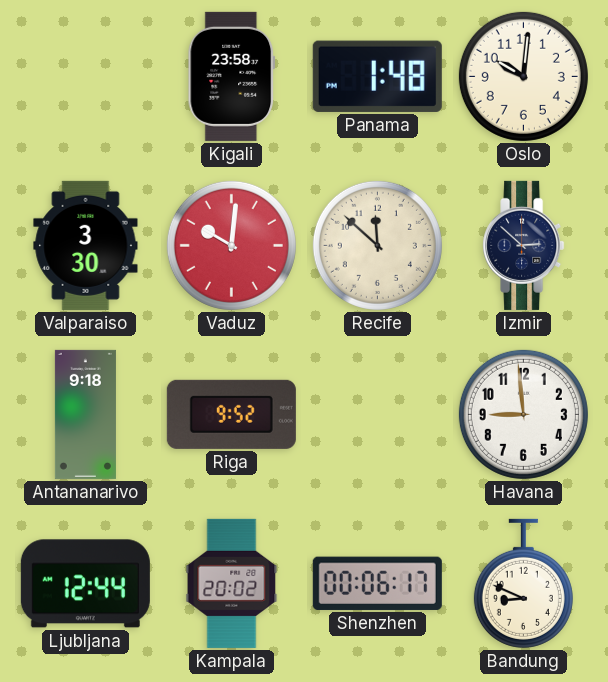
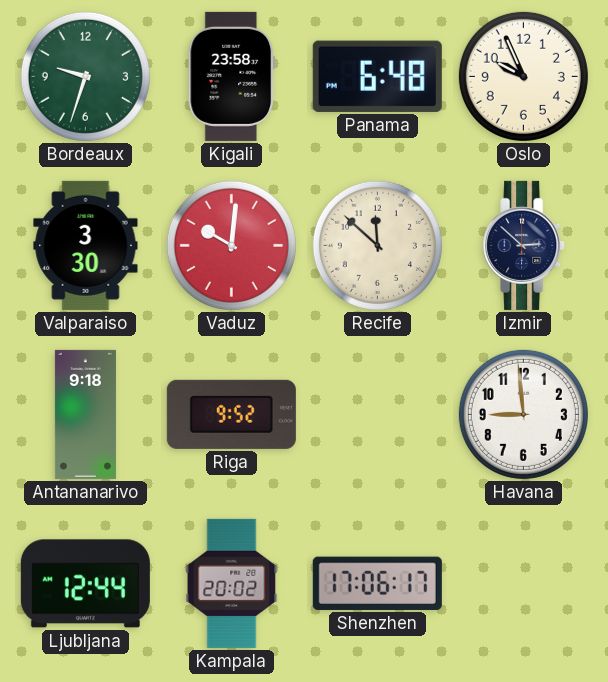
Bordeaux: none -> 9:33 (85, 76)
Panama: 1:48 -> 6:48 (377, 76)
Oslo: 10:01 -> 9:56 (523, 76)
Shenzhen: 00:06 -> 17:06 (377, 583)
Bandung: 8:49 -> none (523, 583)
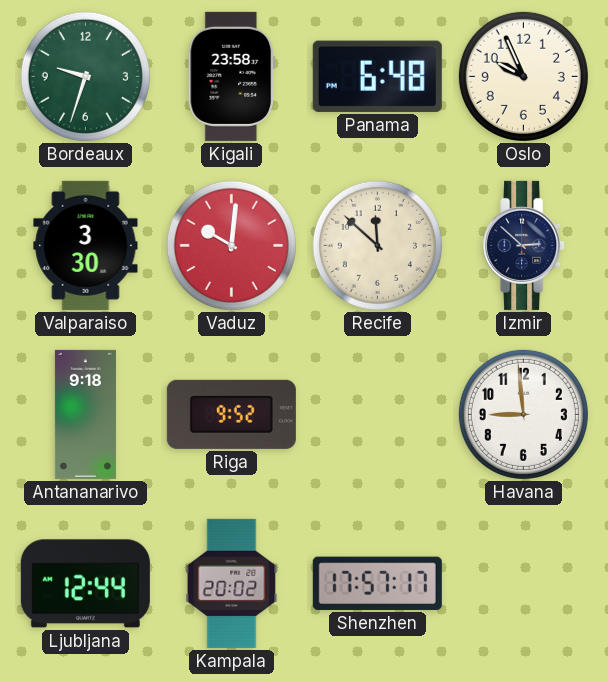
Shenzhen: 17:06 -> 17:57 (377, 583)
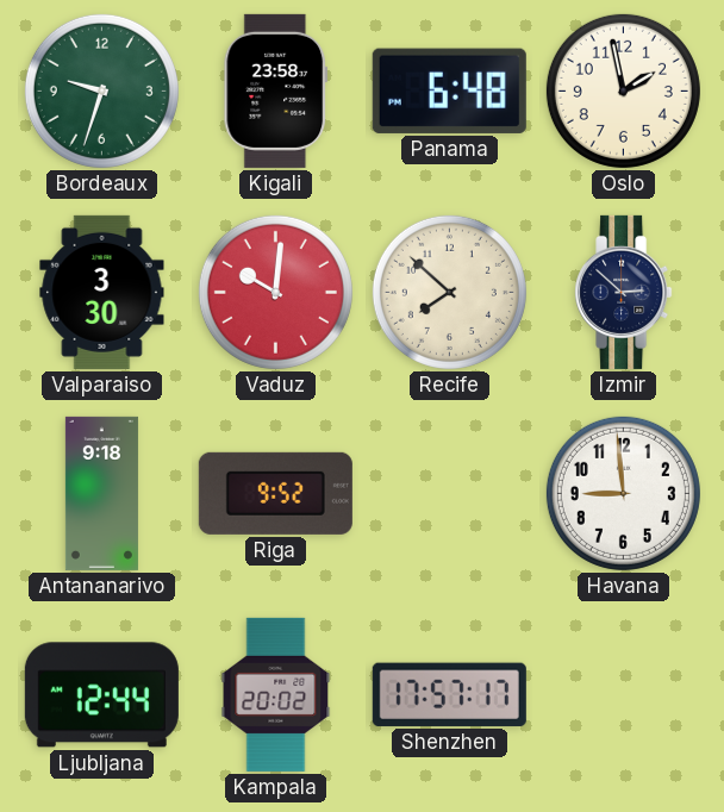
Oslo: 9:56 -> 1:58 (623, 90)
Recife: 11:52 -> 7:52 (449, 292)
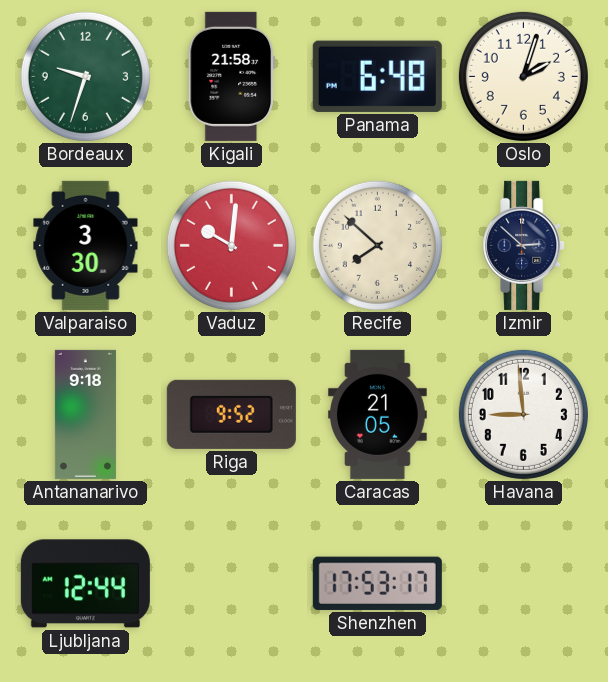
Kigali: 23:58 -> 21:58 (232, 76)
Oslo: 1:58 -> 2:03 (523, 76)
Caracas: none -> 21:05 (377, 414)
Kampala: 20:02 -> none (276, 694)
Shenzhen: 17:57 -> 17:53 (377, 583)
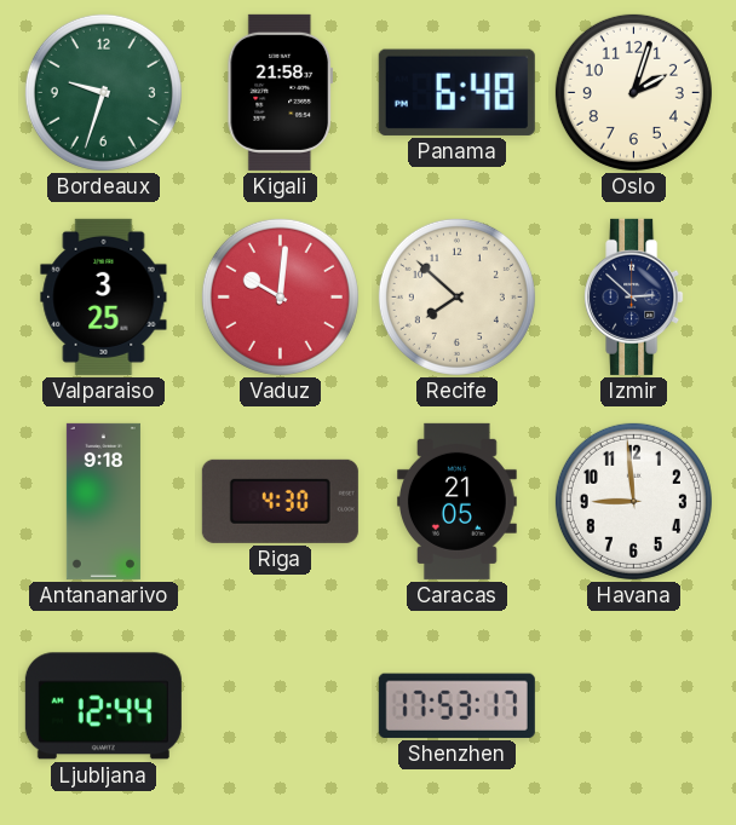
Valparaiso: 3:30 -> 3:25 (104, 296)
Riga: 9:52 -> 4:30 (280, 501)
